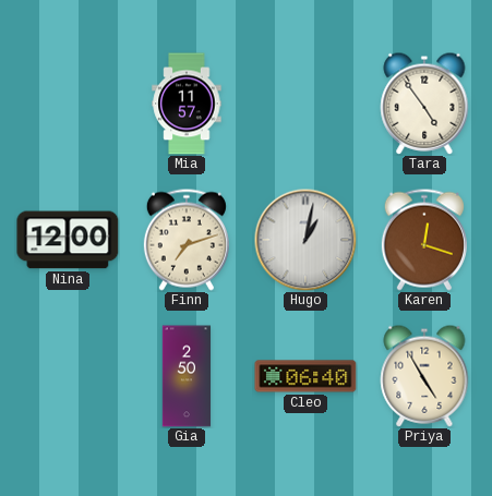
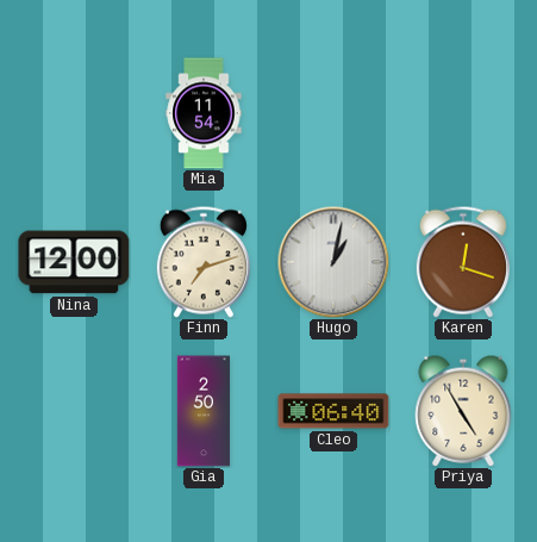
Mia: 11:57 -> 11:54 (204, 113)
Tara: 4:54 -> none (424, 104)
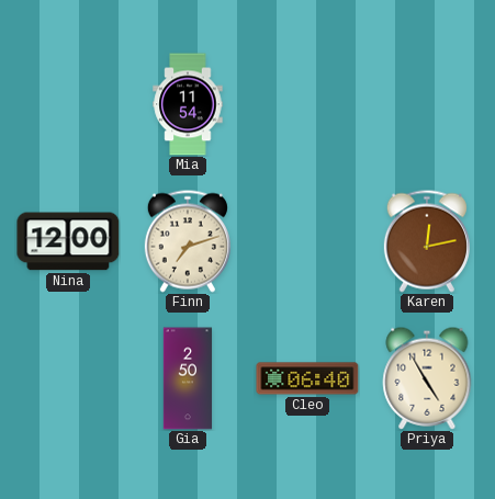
Hugo: 1:02 -> none (333, 262)
Karen: 12:18 -> 12:13 (427, 241)
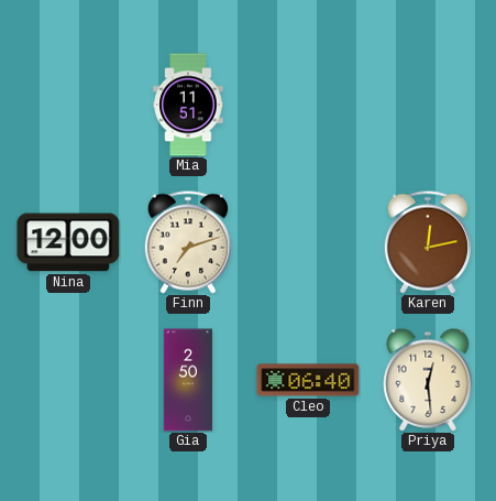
Mia: 11:54 -> 11:51 (188, 105)
Priya: 4:55 -> 12:29 (428, 380)
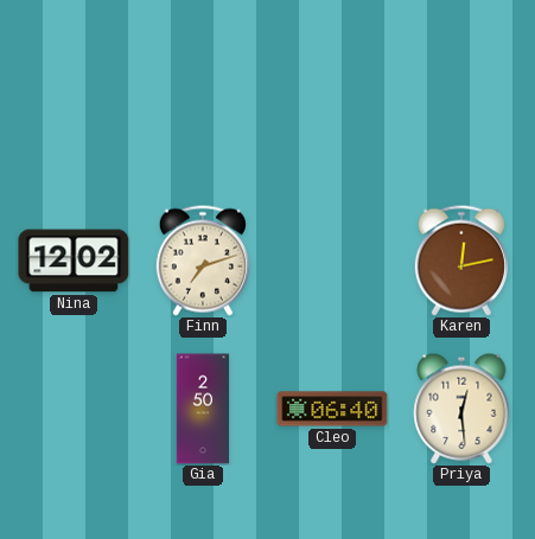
Mia: 11:51 -> none (188, 105)
Nina: 12:00 -> 12:02 (74, 261)
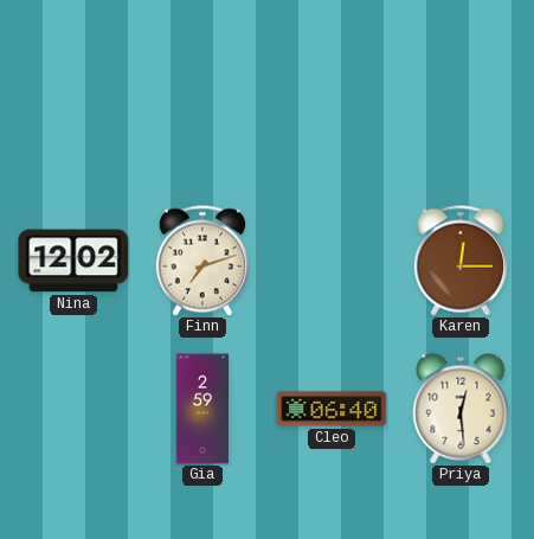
Karen: 12:13 -> 12:15 (461, 261)
Gia: 2:50 -> 2:59 (202, 409)
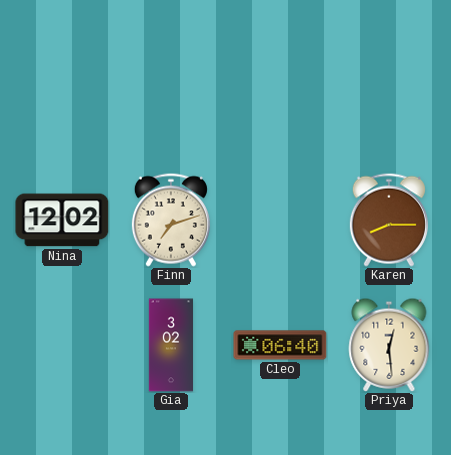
Karen: 12:15 -> 8:15 (389, 220)
Gia: 2:59 -> 3:02 (171, 345)
